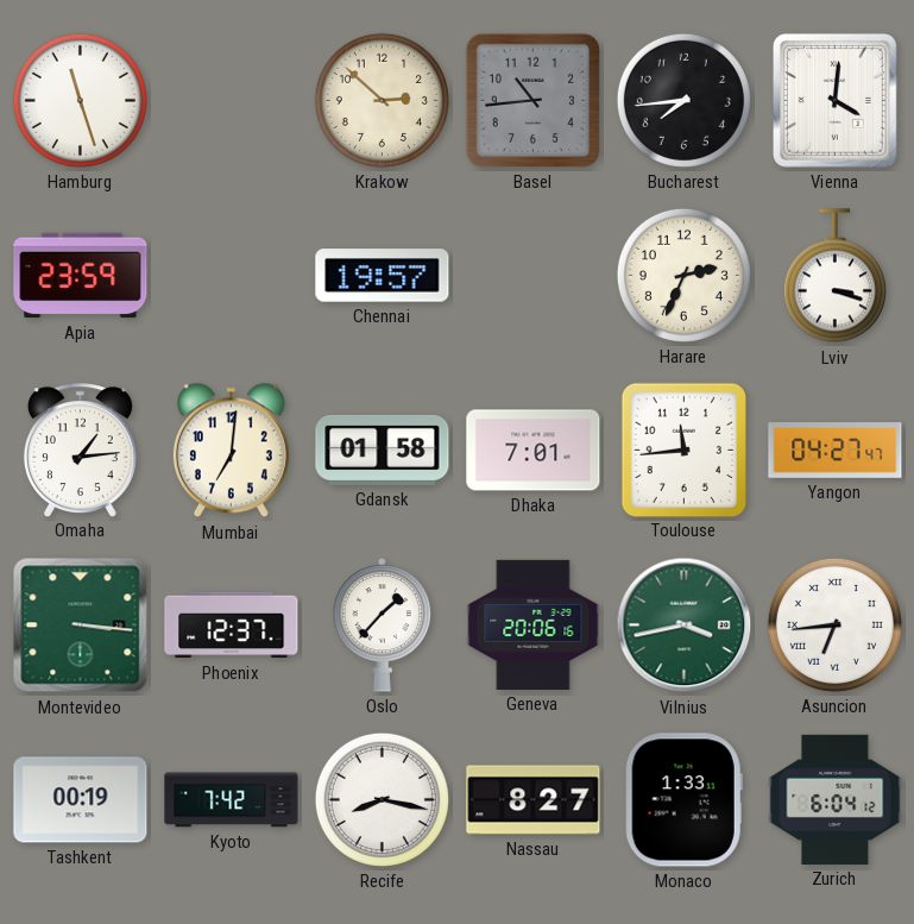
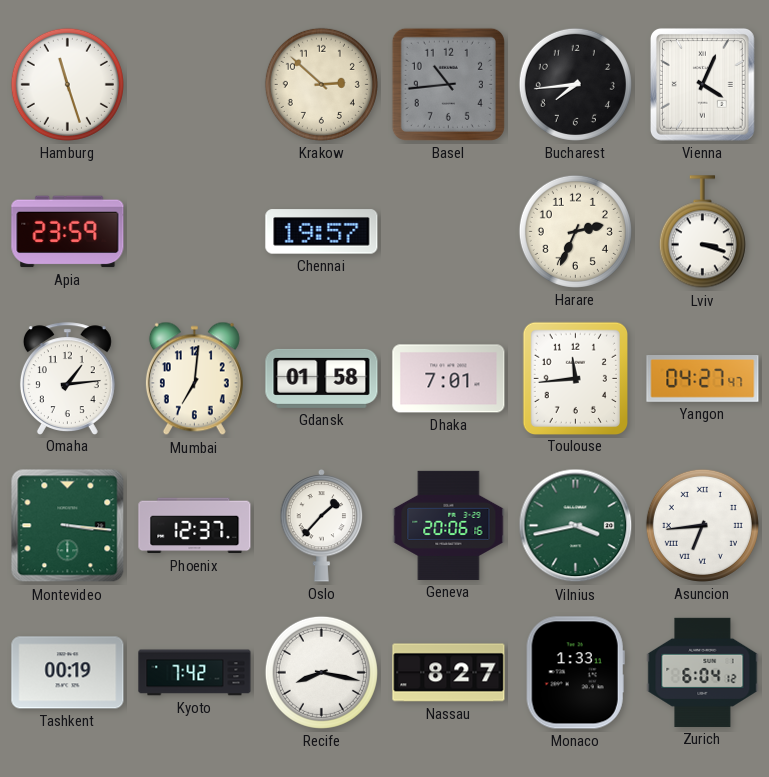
Vienna: 4:01 -> 4:04 (702, 84)
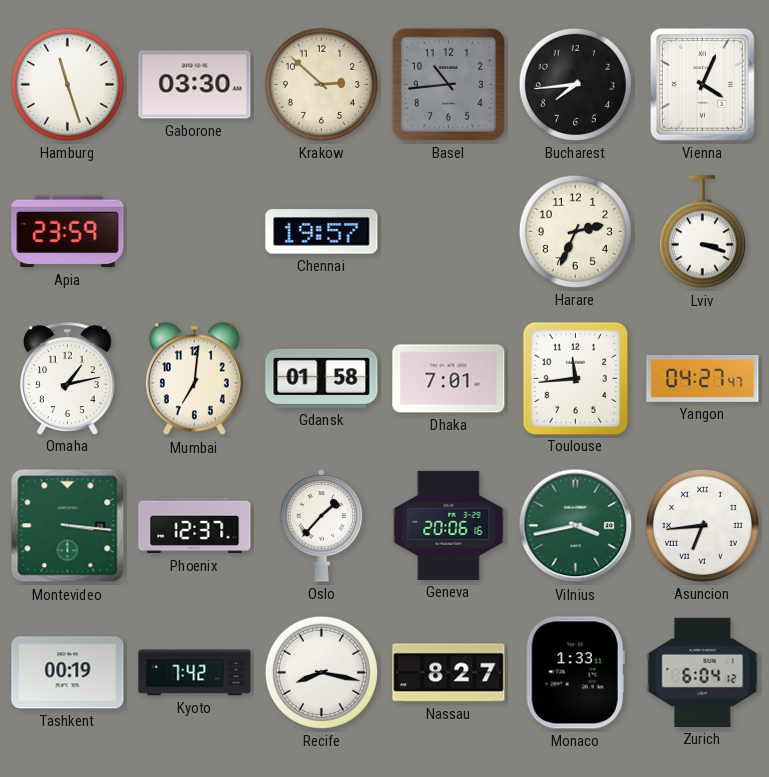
Gaborone: none -> 03:30 (195, 85)
Omaha: 1:14 -> 1:13 (67, 378)
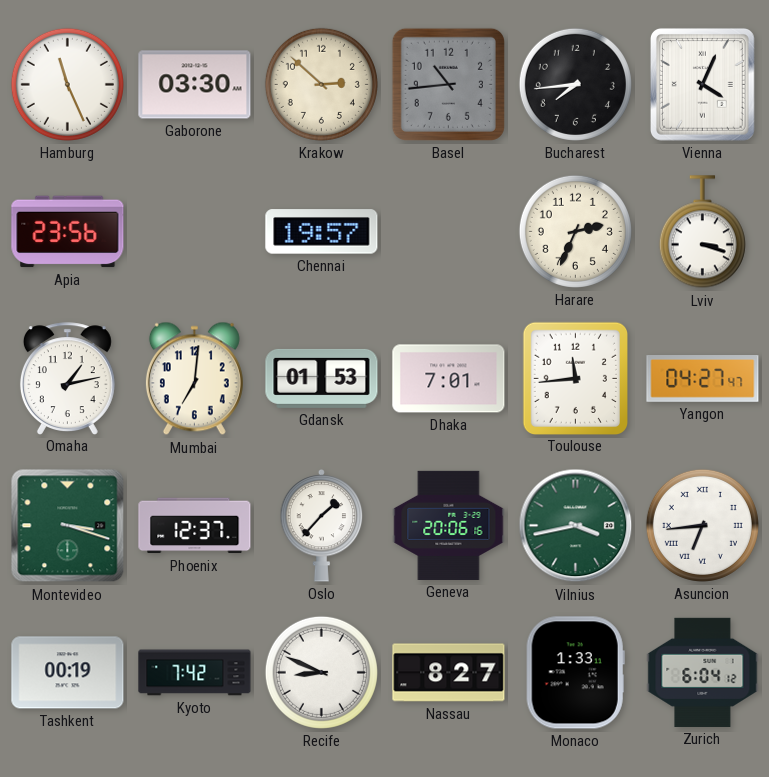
Hamburg: 11:27 -> 11:26 (67, 84)
Apia: 23:59 -> 23:56 (68, 232)
Gdansk: 01:58 -> 01:53 (322, 378)
Montevideo: 3:16 -> 3:18 (68, 526)
Recife: 8:17 -> 8:49 (321, 672)
